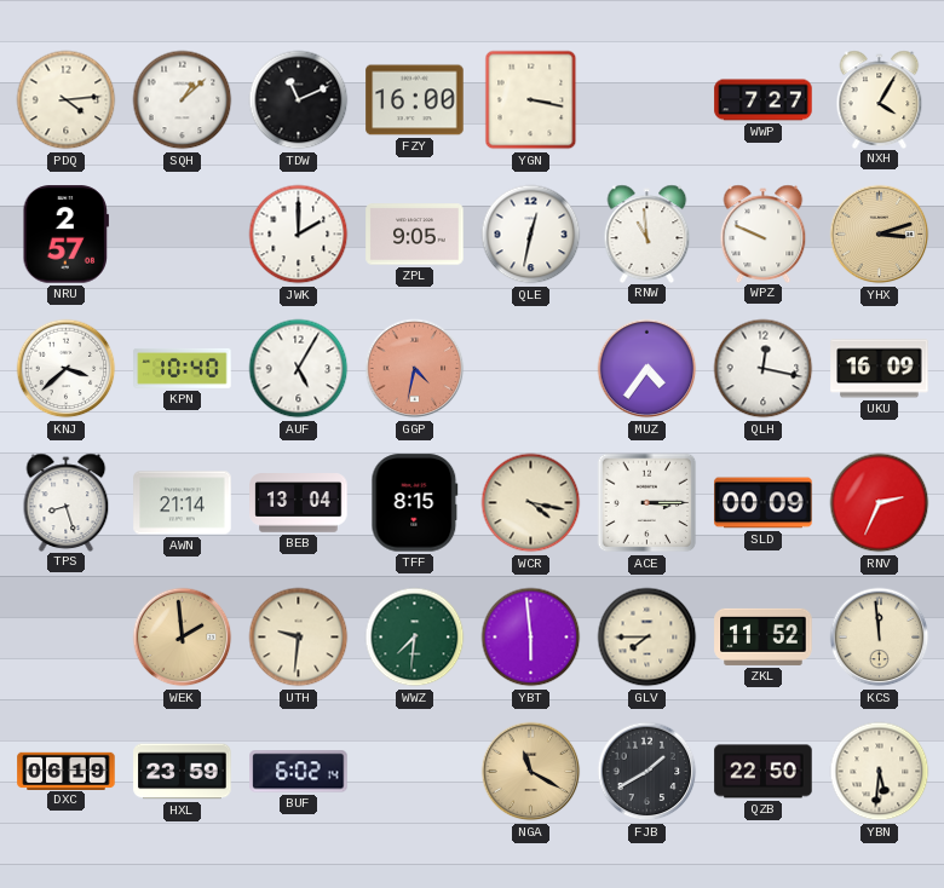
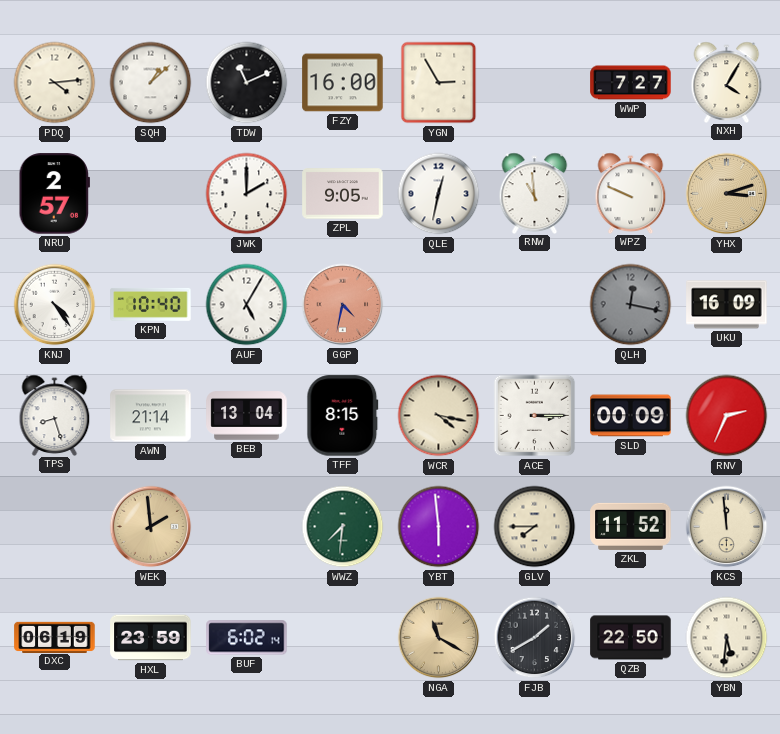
YGN: 3:17 -> 2:55 (439, 83)
KNJ: 3:38 -> 4:24 (55, 305)
MUZ: 4:36 -> none (647, 369)
QLH dial: white -> grey (631, 305)
UTH: 9:31 -> none (299, 638)
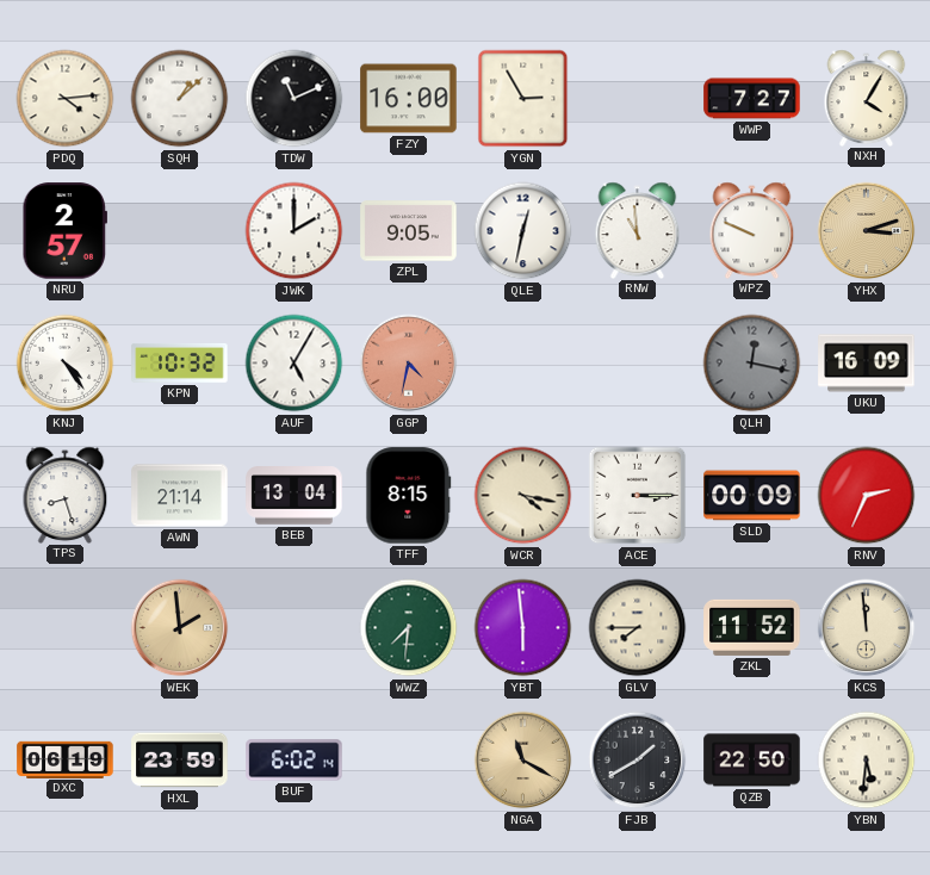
KPN: 10:40 -> 10:32 (180, 362)
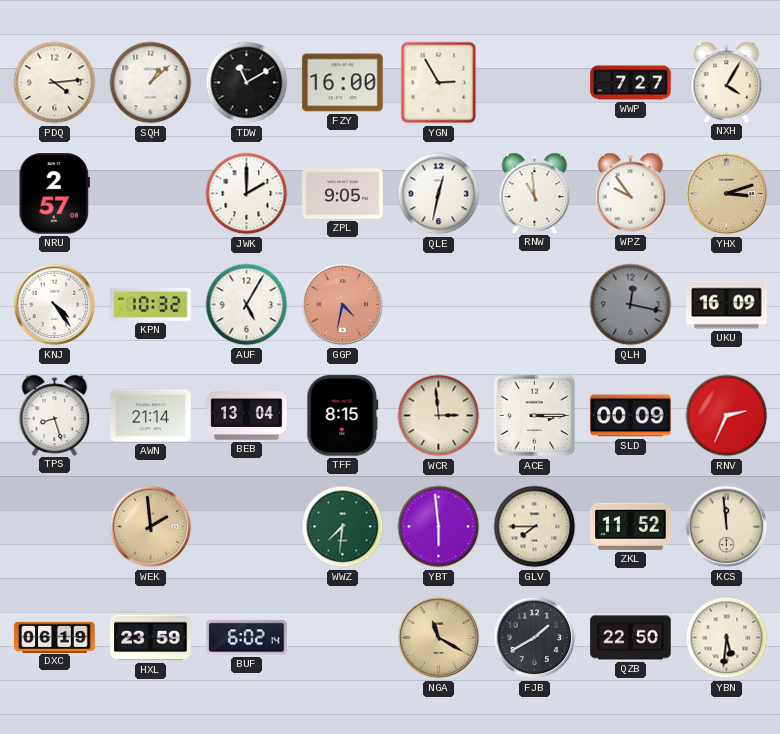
TDW: 11:11 -> 11:10 (247, 83)
WPZ: 9:49 -> 9:54 (631, 193)
WCR: 4:17 -> 2:59 (439, 416)
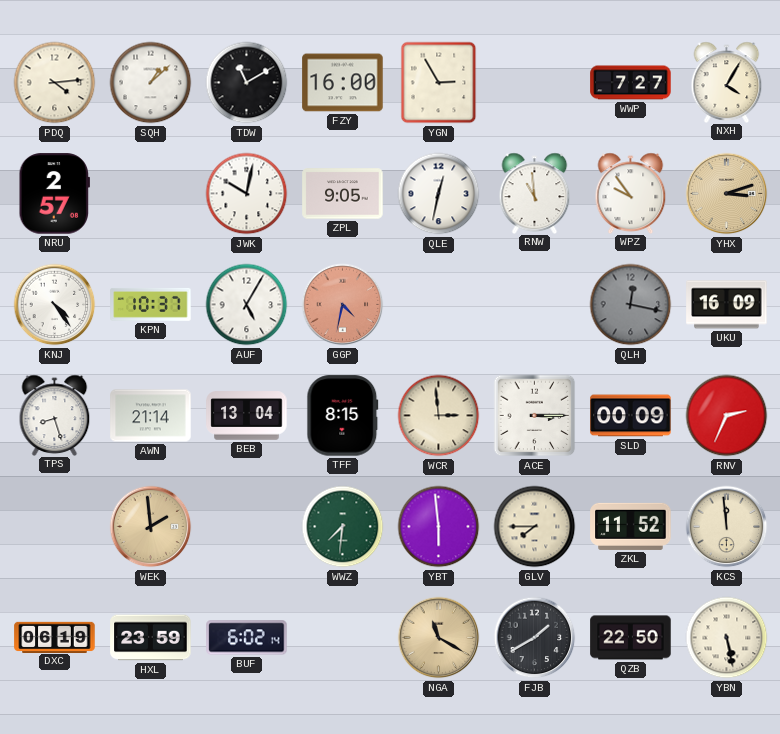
JWK: 2:00 -> 10:02 (247, 194)
KPN: 10:32 -> 10:37 (151, 304)
YBN: 5:31 -> 5:28 (727, 638)
